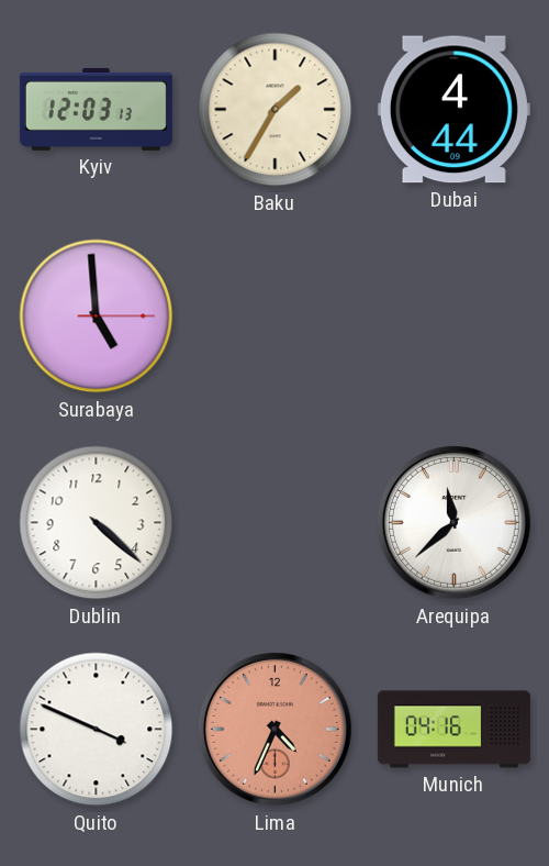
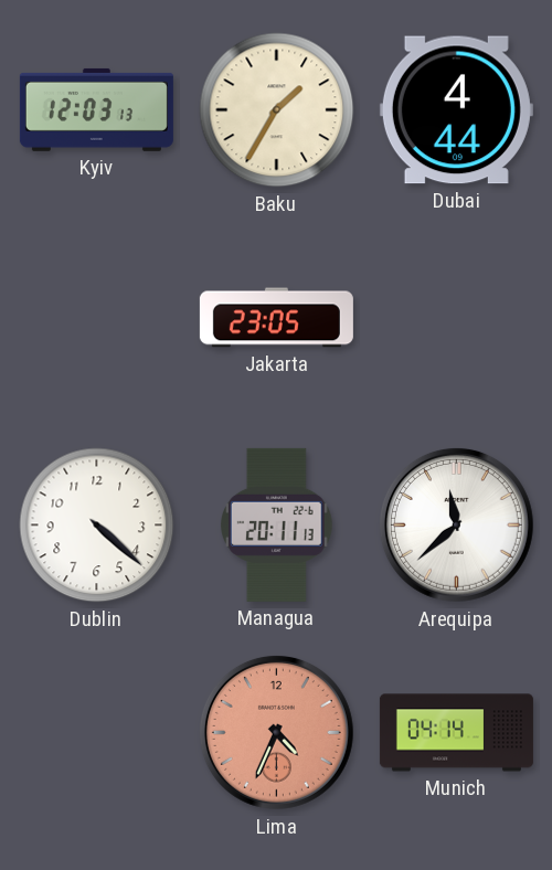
Surabaya: 4:59 -> none (97, 317)
Jakarta: none -> 23:05 (276, 318)
Managua: none -> 20:11 (277, 524)
Quito: 3:49 -> none (97, 730)
Munich: 04:16 -> 04:14 (456, 733)
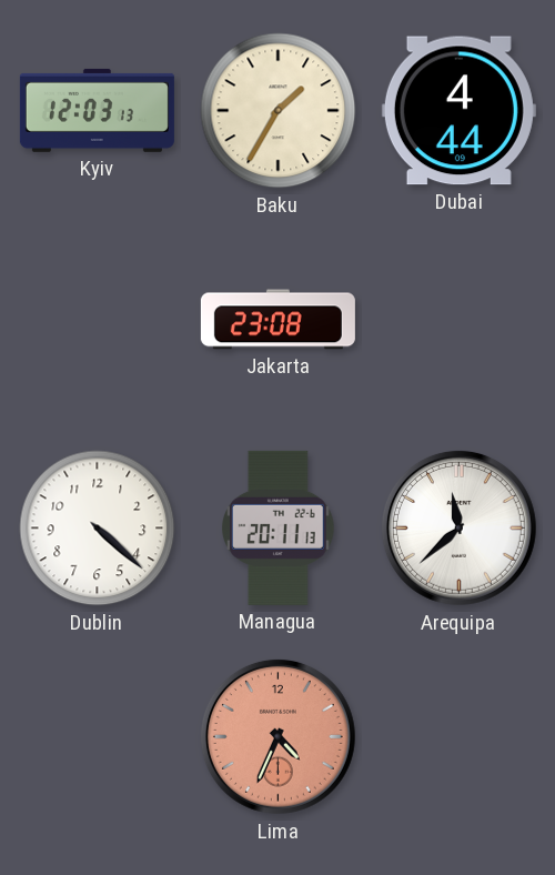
Jakarta: 23:05 -> 23:08 (277, 320)
Munich: 04:14 -> none (456, 733)
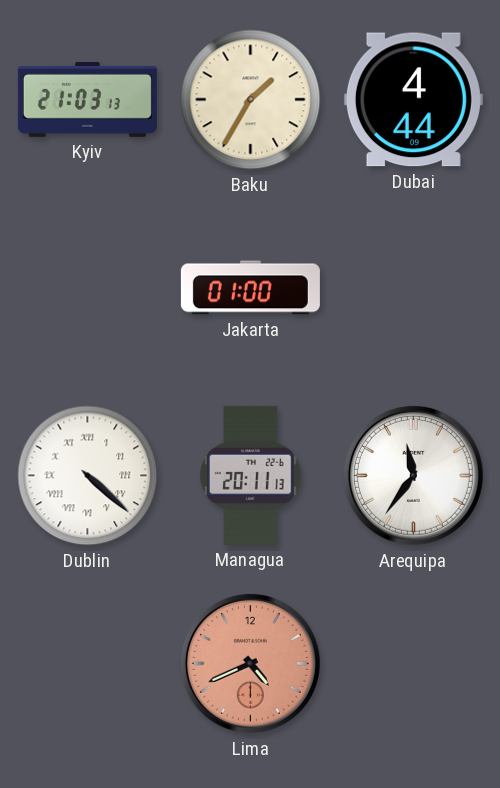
Kyiv: 12:03 -> 21:03 (87, 99)
Jakarta: 23:08 -> 01:00 (250, 288)
Dublin numerals: Arabic -> Roman (88, 476)
Arequipa: 11:38 -> 11:36 (413, 475)
Lima: 4:34 -> 4:41 (250, 663)
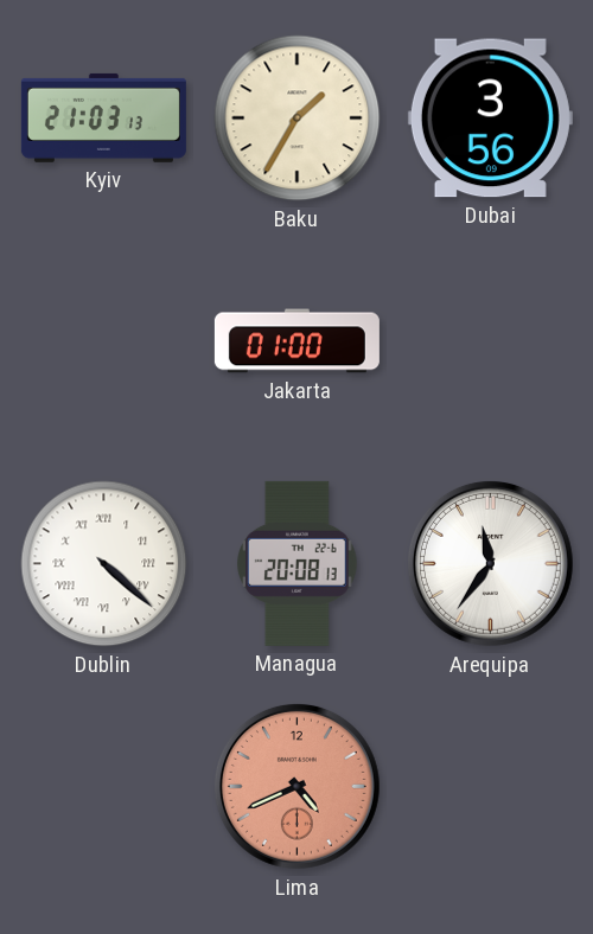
Dubai: 4:44 -> 3:56 (490, 119)
Managua: 20:11 -> 20:08 (298, 563)
